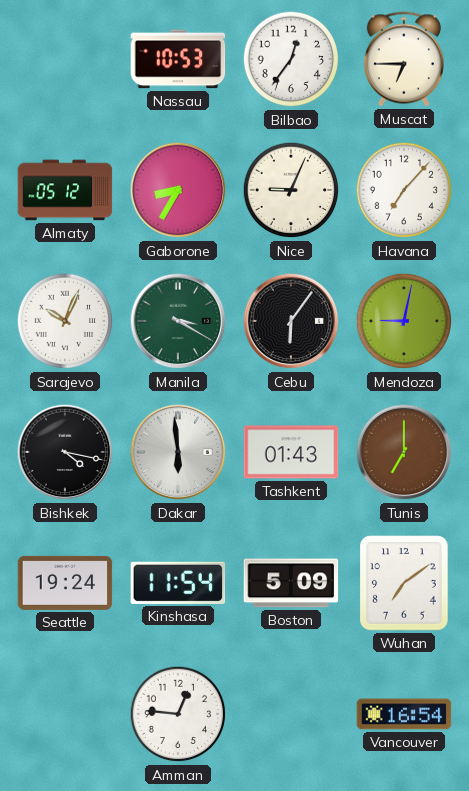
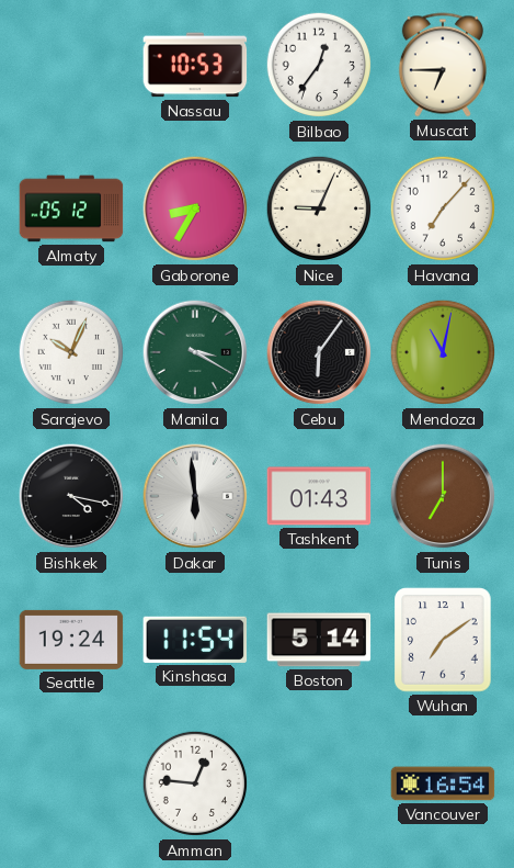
Mendoza: 9:02 -> 11:02 (443, 352)
Boston: 5:09 -> 5:14 (319, 640)
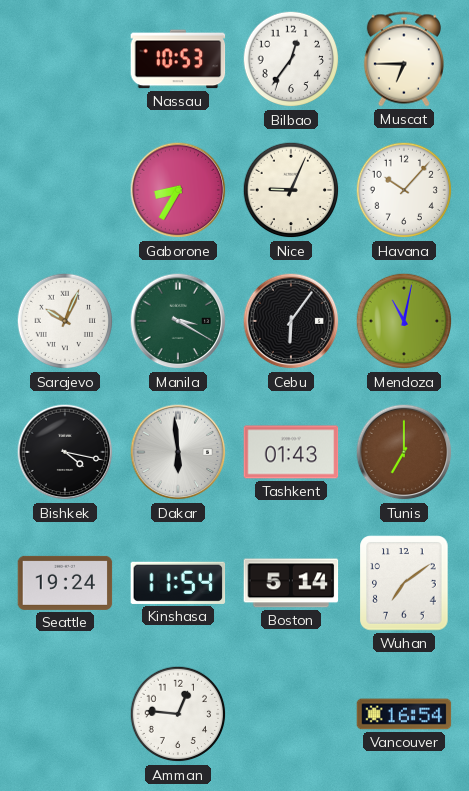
Almaty: 05:12 -> none (71, 208)
Havana: 7:07 -> 10:07 (404, 190)
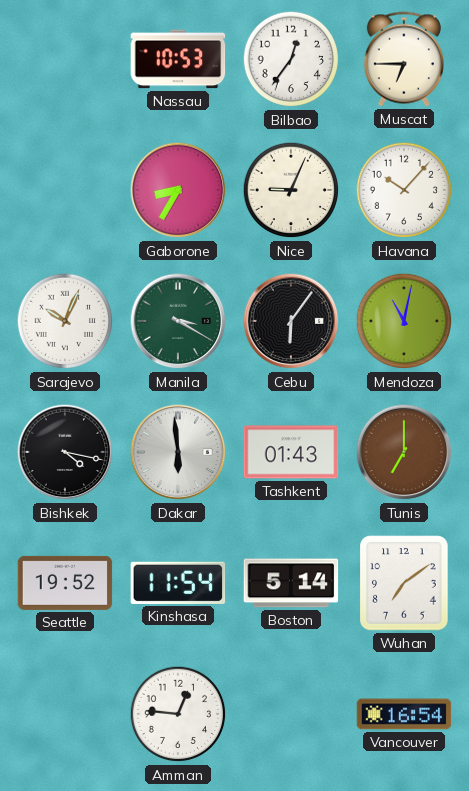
Seattle: 19:24 -> 19:52 (65, 583)
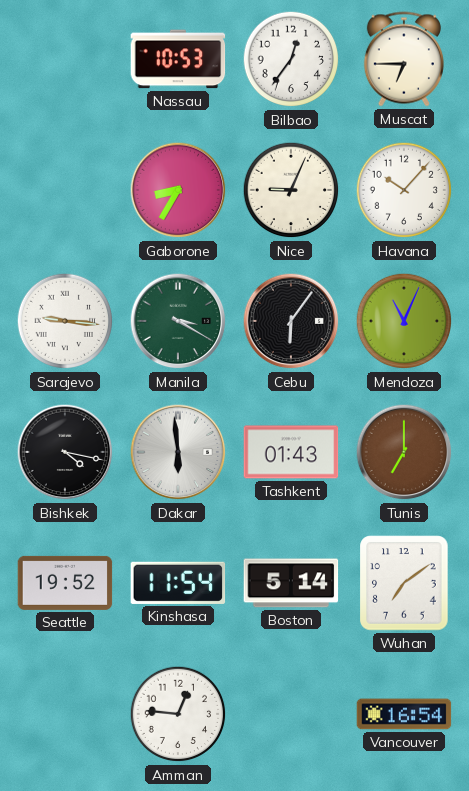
Sarajevo: 10:04 -> 9:16 (65, 321)
Mendoza: 11:02 -> 11:04 (404, 321)
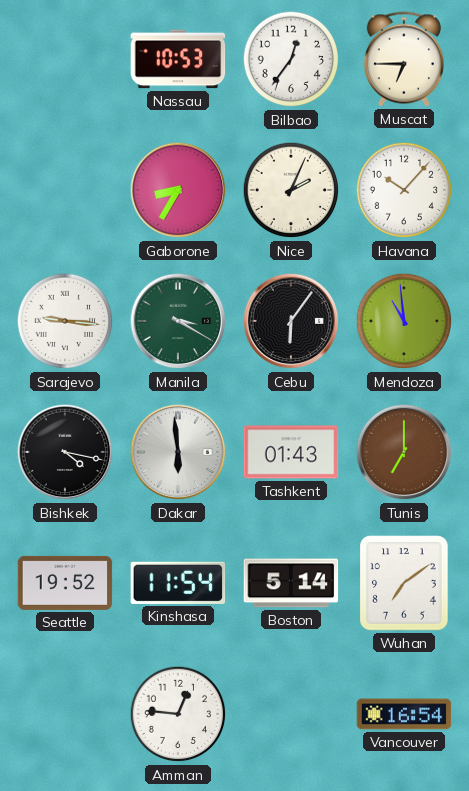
Nice: 9:04 -> 2:04 (291, 190)
Mendoza: 11:04 -> 10:59 (404, 321)
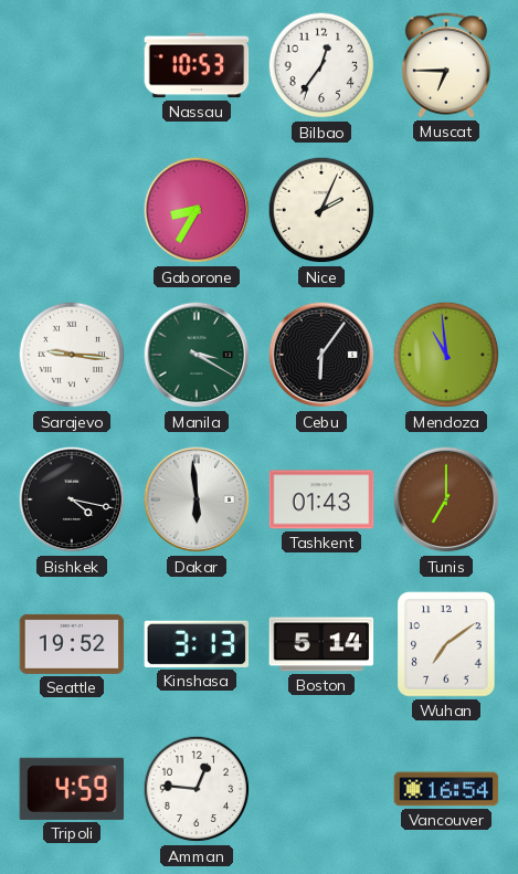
Havana: 10:07 -> none (404, 190)
Kinshasa: 11:54 -> 3:13 (197, 644)
Tripoli: none -> 4:59 (72, 789)
